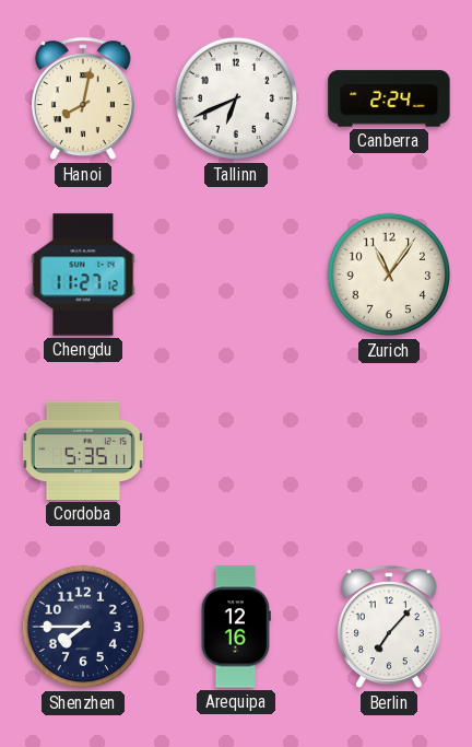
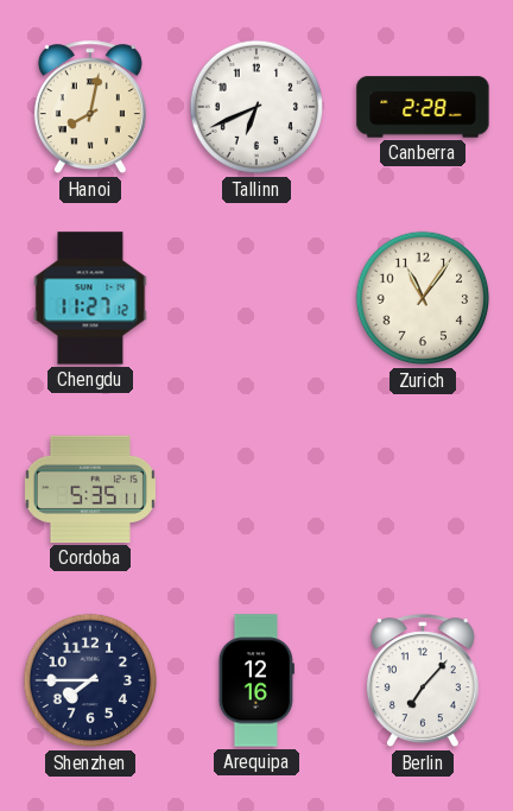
Canberra: 2:24 -> 2:28 (423, 107)
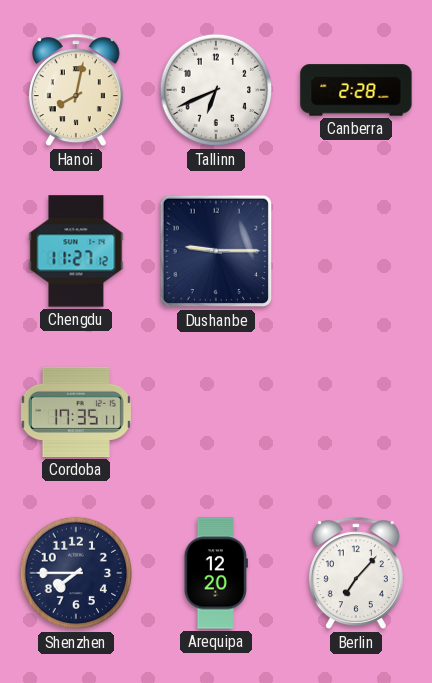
Dushanbe: none -> 9:15 (216, 251)
Zurich: 11:06 -> none (423, 298)
Cordoba: 5:35 -> 17:35 (76, 412)
Arequipa: 12:16 -> 12:20 (216, 573)
